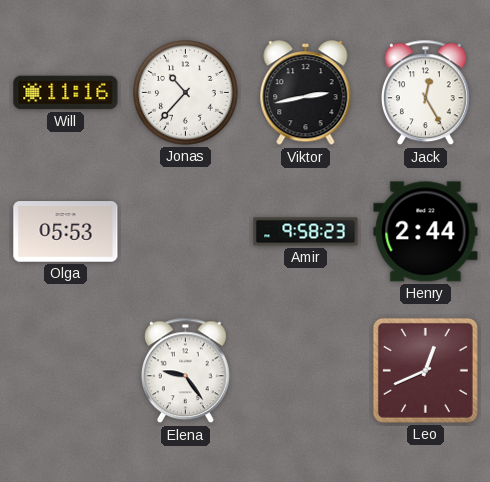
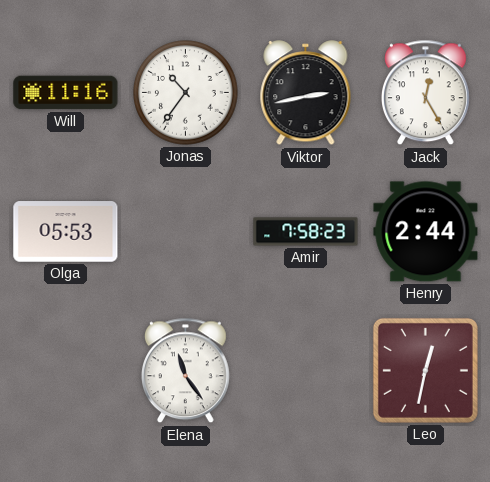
Jonas: 10:37 -> 10:36 (186, 93)
Amir: 9:58 -> 7:58 (306, 232)
Elena: 9:24 -> 11:24 (185, 371)
Leo: 12:41 -> 12:32 (425, 370)
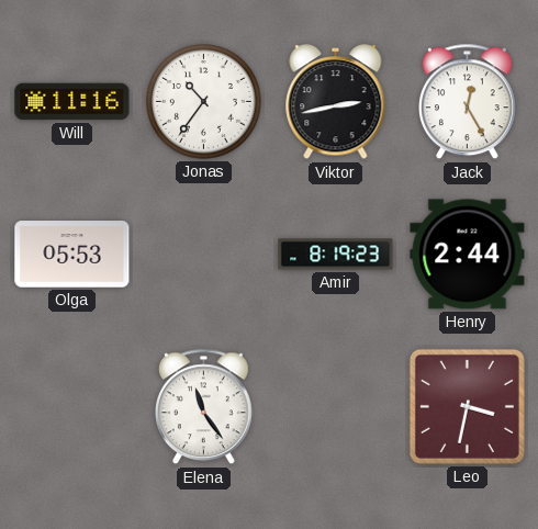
Amir: 7:58 -> 8:19 (336, 255)
Leo: 12:32 -> 3:32 (467, 406)
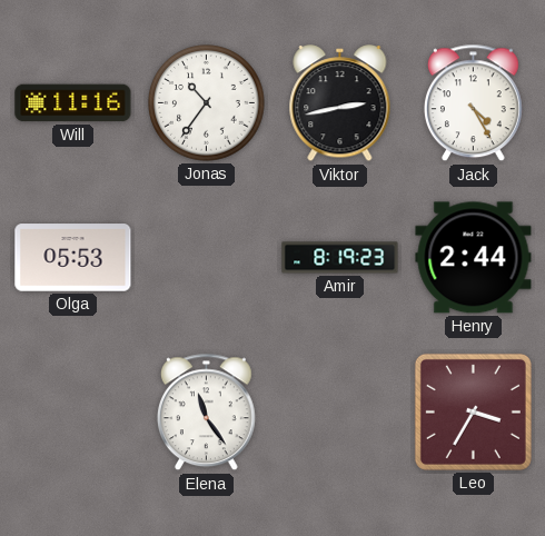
Jack: 12:25 -> 4:25 (473, 103)
Leo: 3:32 -> 3:35 (473, 411)
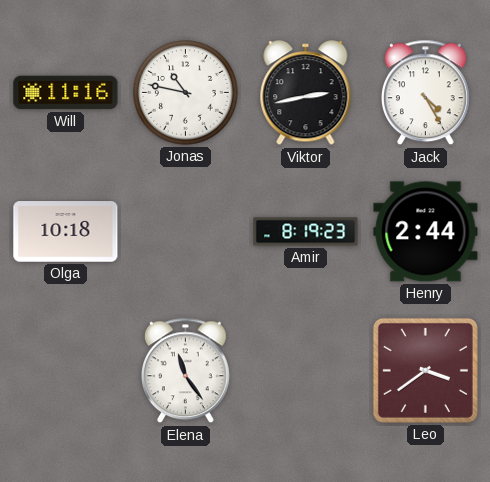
Jonas: 10:36 -> 10:47 (186, 93)
Olga: 05:53 -> 10:18 (66, 232)
Leo: 3:35 -> 3:39 (425, 370)
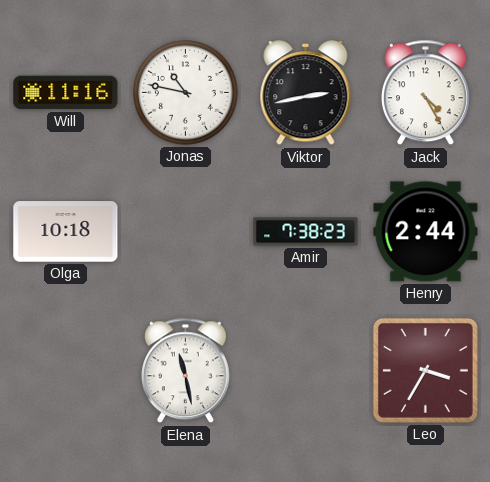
Amir: 8:19 -> 7:38 (306, 232)
Elena: 11:24 -> 11:28 (185, 371)
Leo: 3:39 -> 3:35 (425, 370)
